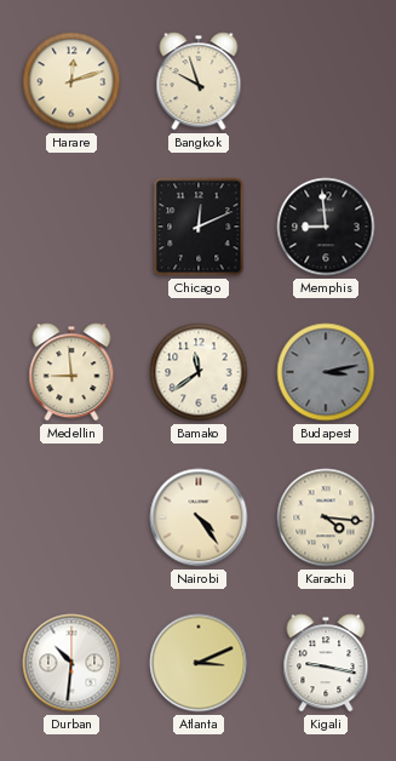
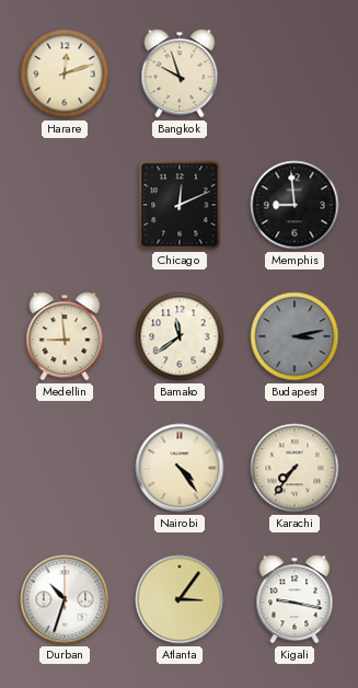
Karachi: 4:16 -> 7:36 (295, 468)
Durban: 10:31 -> 10:33 (65, 599)
Atlanta: 3:11 -> 3:06 (180, 599)
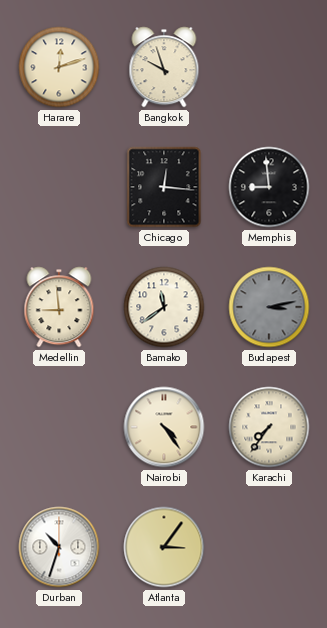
Chicago: 12:11 -> 12:16 (164, 187)
Kigali: 9:17 -> none (295, 599)
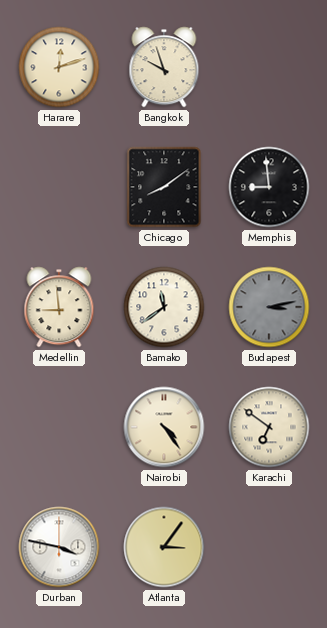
Chicago: 12:16 -> 8:09 (164, 187)
Karachi: 7:36 -> 6:51 (269, 427)
Durban: 10:33 -> 3:47 (59, 547)
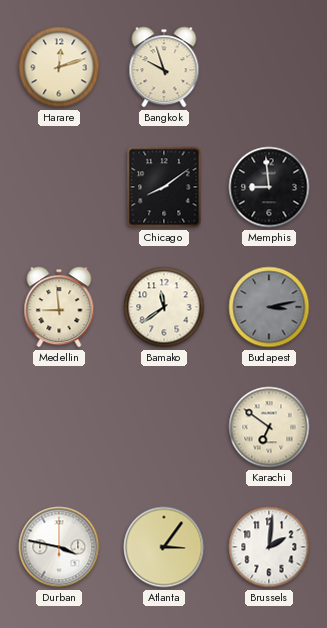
Nairobi: 4:24 -> none (164, 427)
Brussels: none -> 2:01 (269, 547)
